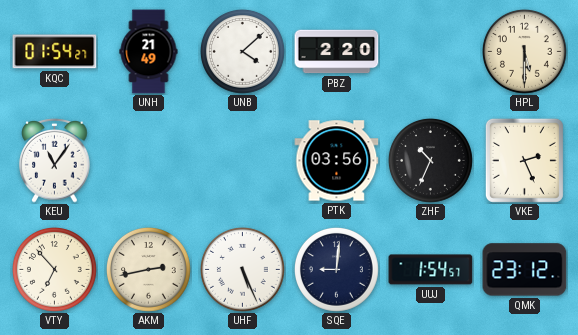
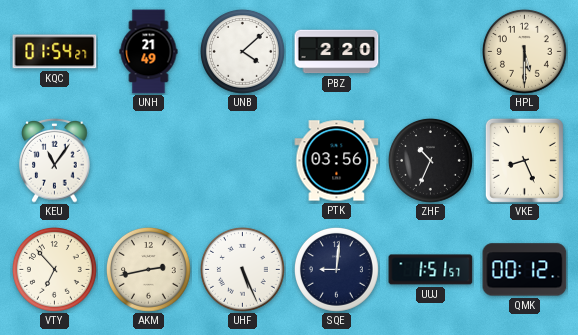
VKE: 2:26 -> 8:26 (524, 160)
UUJ: 1:54 -> 1:51 (431, 270)
QMK: 23:12 -> 00:12 (525, 270)
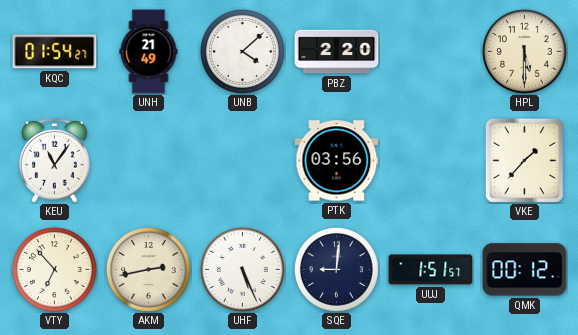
ZHF: 10:34 -> none (430, 160)
VKE: 8:26 -> 1:37 (524, 160)
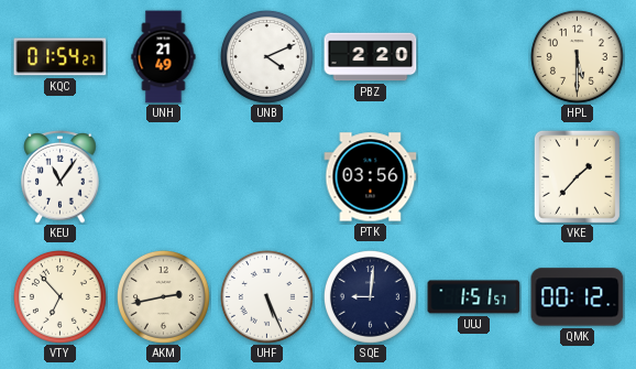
UNB: 4:08 -> 4:11 (266, 56)
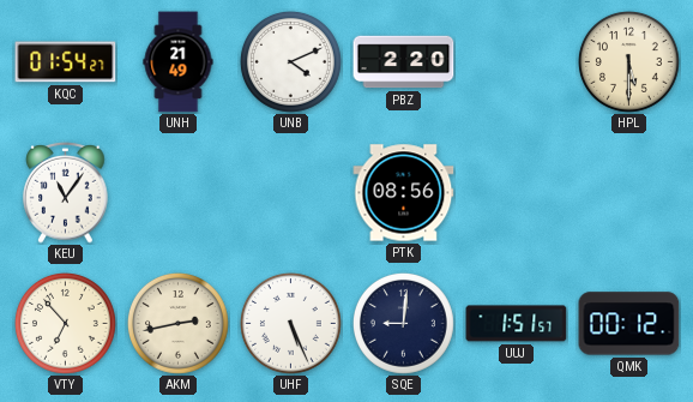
PTK: 03:56 -> 08:56 (404, 193)
VKE: 1:37 -> none (577, 176)
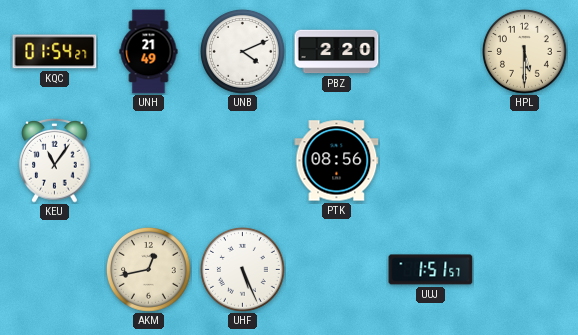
VTY: 6:53 -> none (65, 323)
AKM: 2:43 -> 12:43 (148, 269)
SQE: 9:01 -> none (403, 323)
QMK: 00:12 -> none (629, 324)
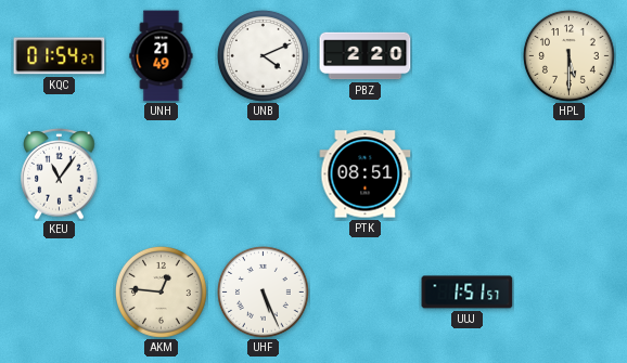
PTK: 08:56 -> 08:51 (366, 174)
AKM: 12:43 -> 12:46 (161, 291)
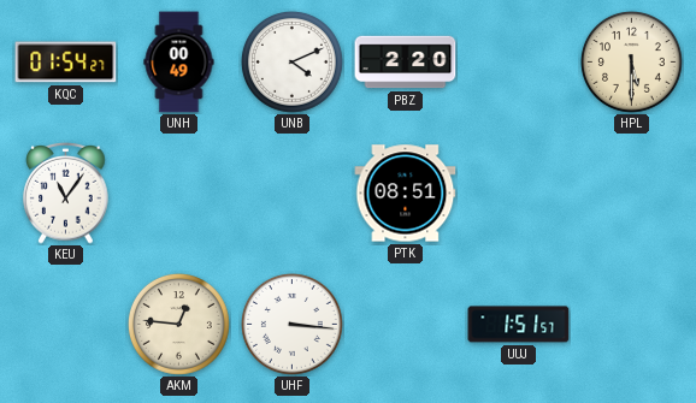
UNH: 21:49 -> 00:49 (179, 63)
UHF: 5:26 -> 3:16 (291, 324)
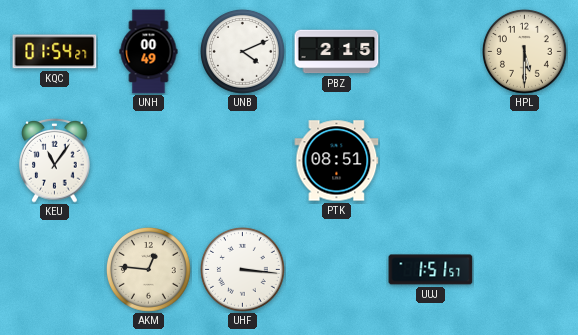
PBZ: 2:20 -> 2:15 (337, 52)
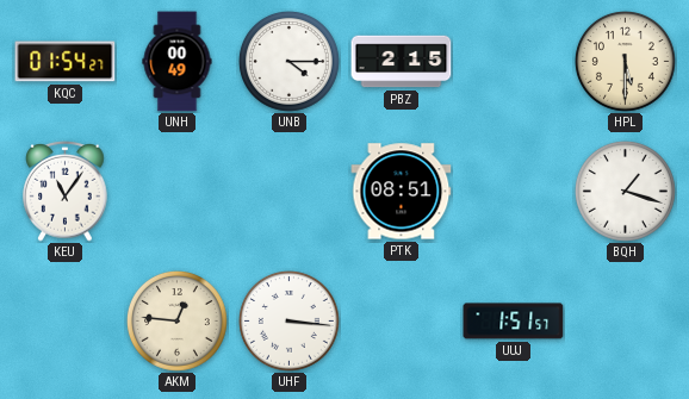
UNB: 4:11 -> 4:15 (288, 61)
BQH: none -> 1:18 (625, 191)
